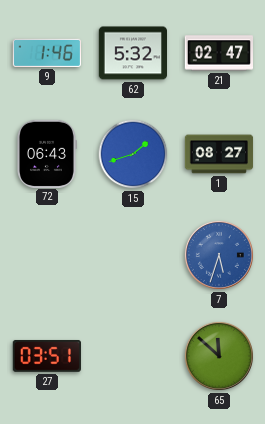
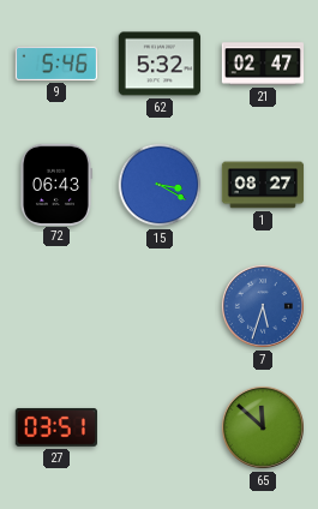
9: 1:46 -> 5:46 (56, 64)
15: 1:42 -> 3:20 (160, 185)
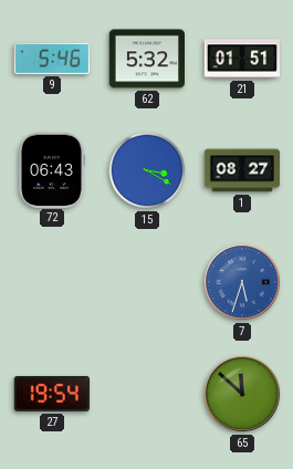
21: 02:47 -> 01:51 (242, 59)
27: 03:51 -> 19:54 (52, 394)
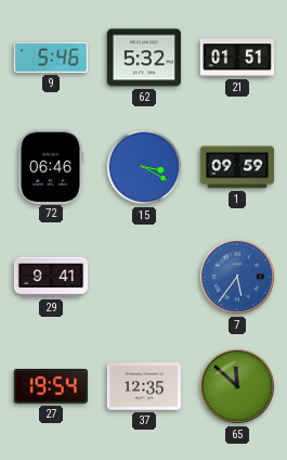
72: 06:43 -> 06:46 (50, 166)
1: 08:27 -> 09:59 (237, 167)
29: none -> 9:41 (51, 277)
7: 5:33 -> 5:36 (237, 277)
37: none -> 12:35 (143, 386)
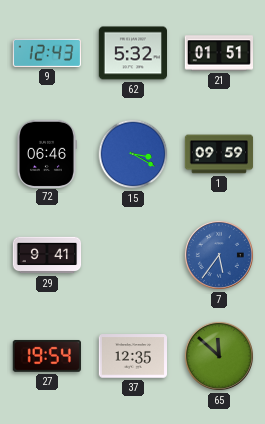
9: 5:46 -> 12:43 (47, 53)
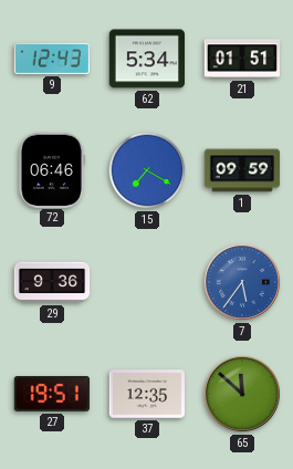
62: 5:32 -> 5:34 (146, 59)
15: 3:20 -> 7:20 (147, 170)
29: 9:41 -> 9:36 (52, 282)
27: 19:54 -> 19:51 (52, 394)
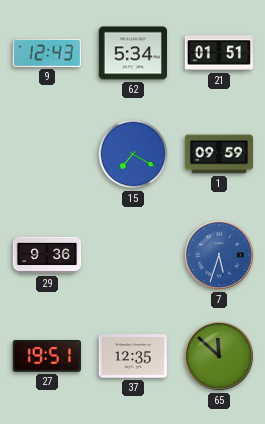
72: 06:46 -> none (51, 169)
7: 5:36 -> 5:33 (219, 255)
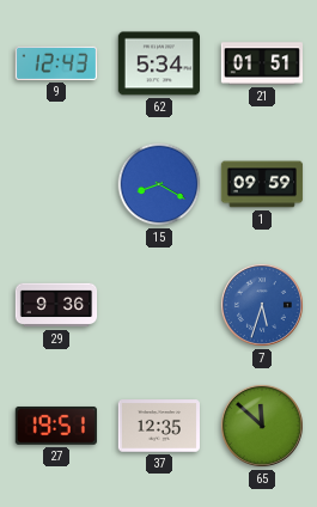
15: 7:20 -> 8:20 (159, 184)
